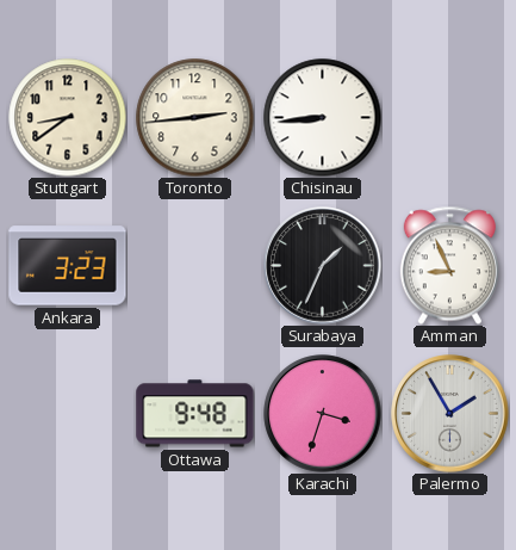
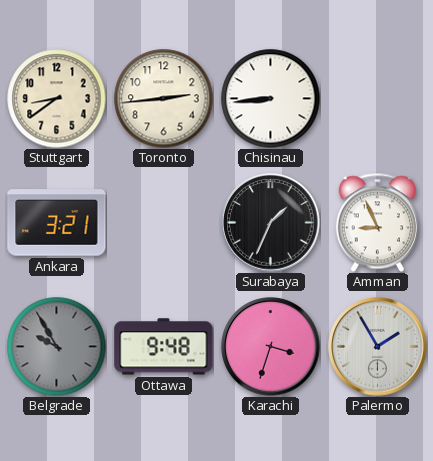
Ankara: 3:23 -> 3:21 (57, 223)
Belgrade: none -> 9:55 (57, 347)
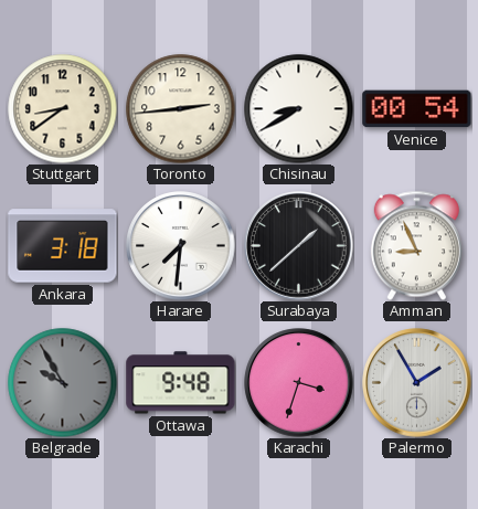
Chisinau: 8:44 -> 8:40 (299, 109)
Venice: none -> 00:54 (417, 109)
Ankara: 3:21 -> 3:18 (63, 246)
Harare: none -> 7:31 (181, 246)
Surabaya: 1:34 -> 1:38 (299, 246)
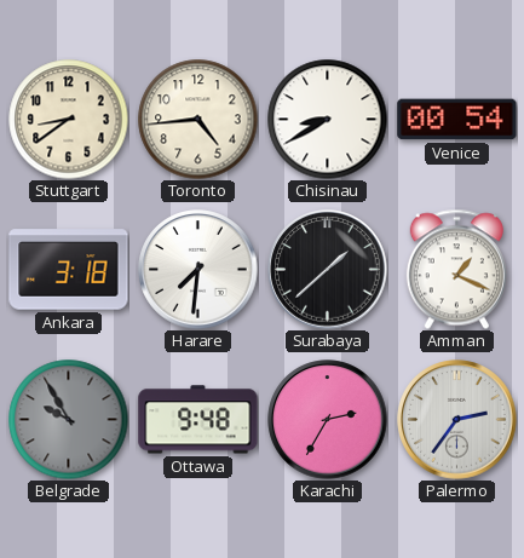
Toronto: 2:44 -> 4:44 (198, 120)
Amman: 8:56 -> 1:19 (456, 269)
Karachi: 3:33 -> 2:35 (328, 420)
Palermo: 1:55 -> 2:36 (457, 420)
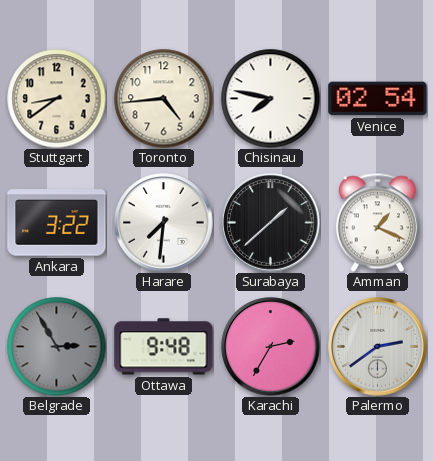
Chisinau: 8:40 -> 7:47 (271, 99)
Venice: 00:54 -> 02:54 (378, 99)
Ankara: 3:18 -> 3:22 (57, 223)
Belgrade: 9:55 -> 2:55 (57, 347)
Palermo: 2:36 -> 2:39 (378, 347)
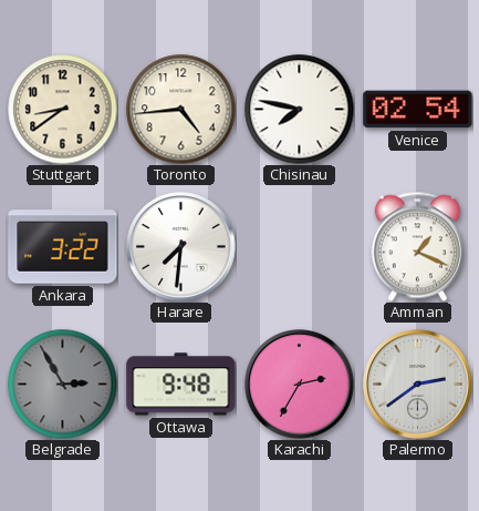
Surabaya: 1:38 -> none (271, 223)
